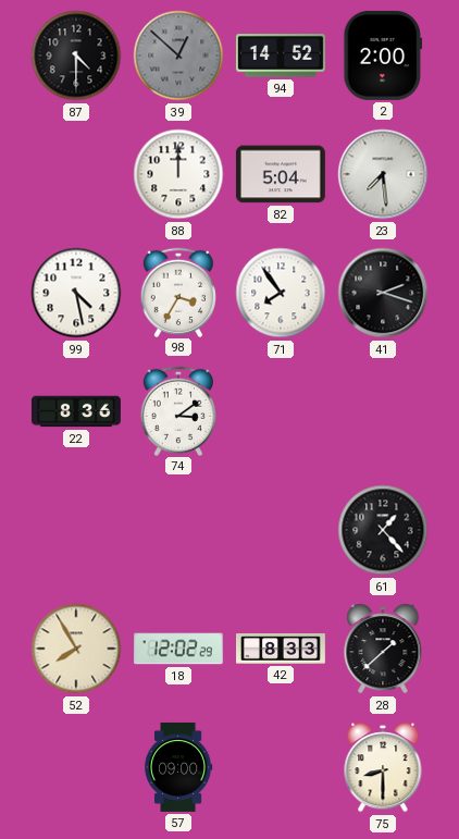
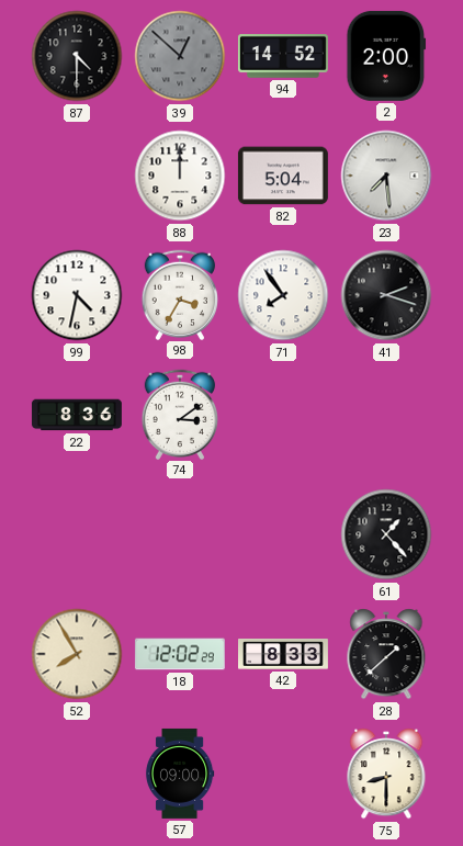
99: 4:28 -> 4:32 (77, 295)
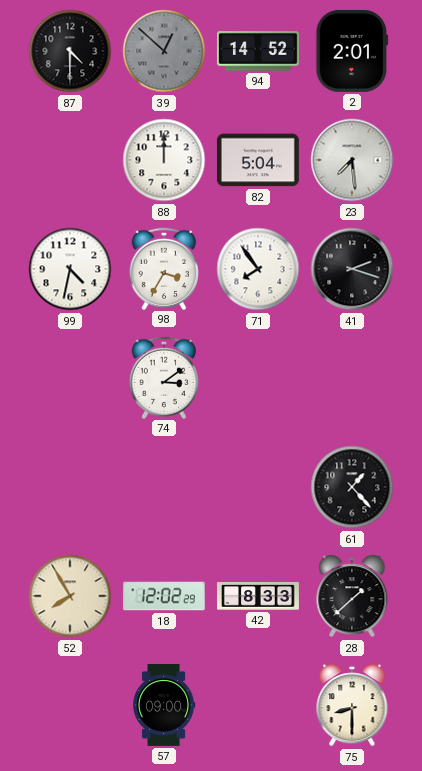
2: 2:00 -> 2:01 (352, 51)
22: 8:36 -> none (77, 415)
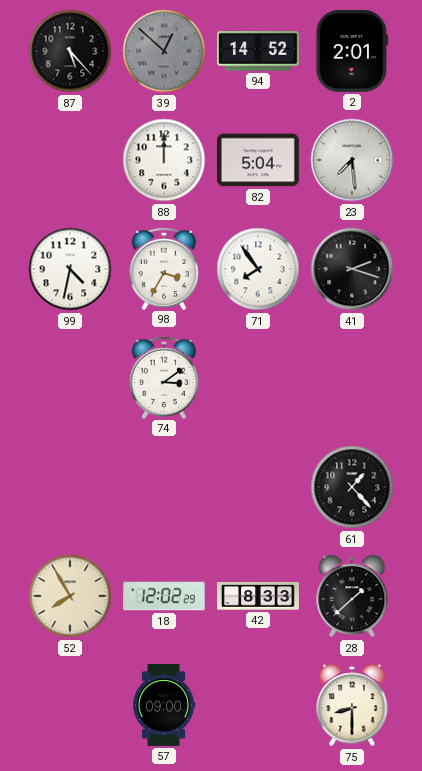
87: 4:30 -> 5:23 (70, 51)
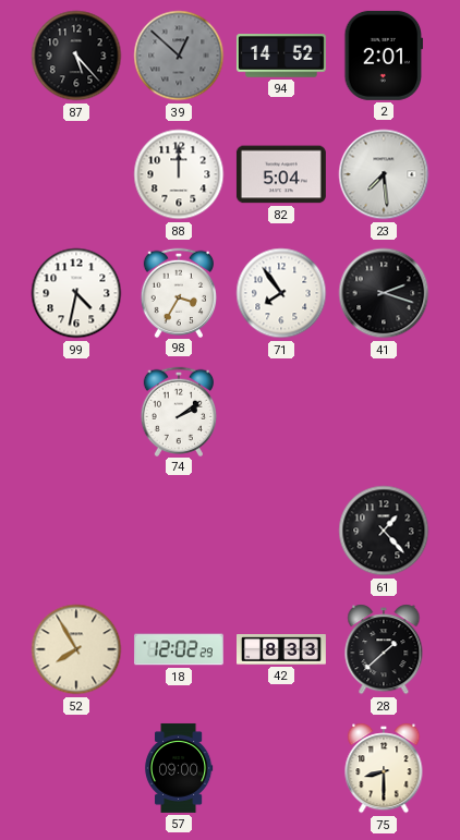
74: 3:09 -> 2:09 (178, 411)
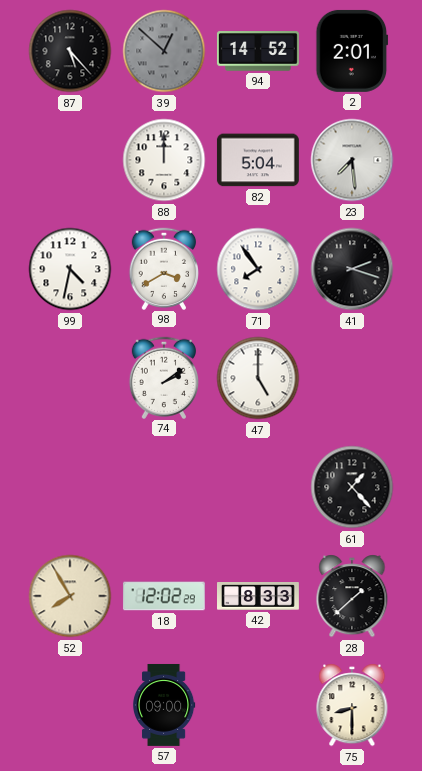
98: 3:35 -> 3:40 (163, 268)
47: none -> 5:00 (258, 378)
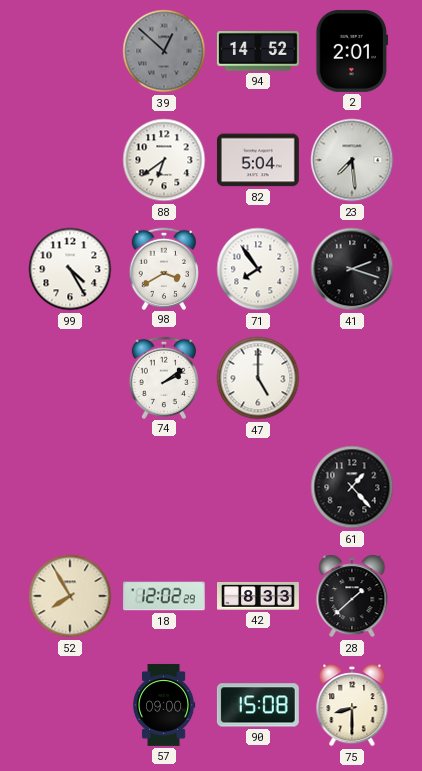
87: 5:23 -> none (70, 51)
88: 12:00 -> 6:39 (164, 160)
99: 4:32 -> 4:25 (70, 269)
90: none -> 15:08 (258, 705)
